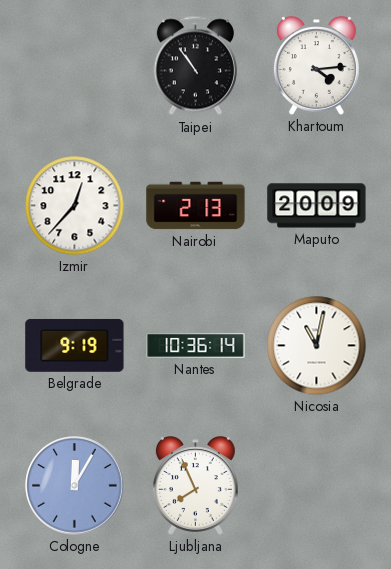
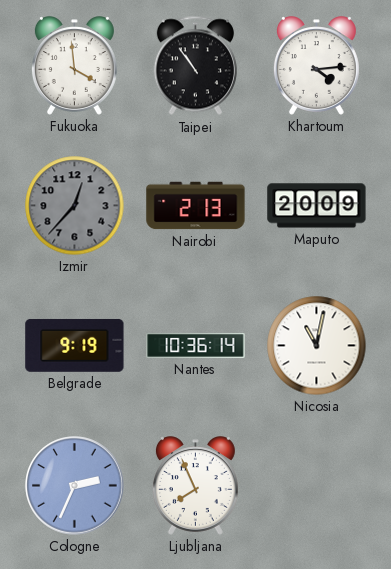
Fukuoka: none -> 3:59 (74, 66)
Izmir dial: white -> grey (75, 206)
Cologne: 12:05 -> 2:34 (75, 486)
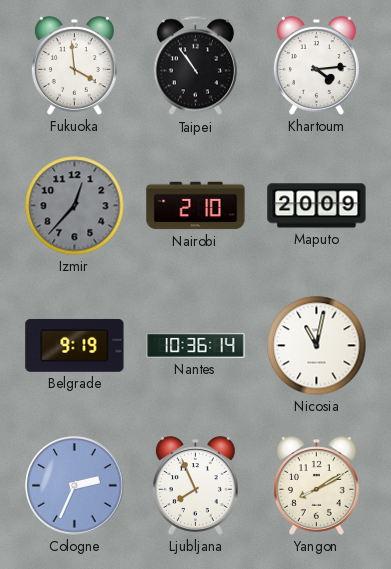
Nairobi: 2:13 -> 2:10 (196, 206)
Yangon: none -> 8:10 (316, 486)
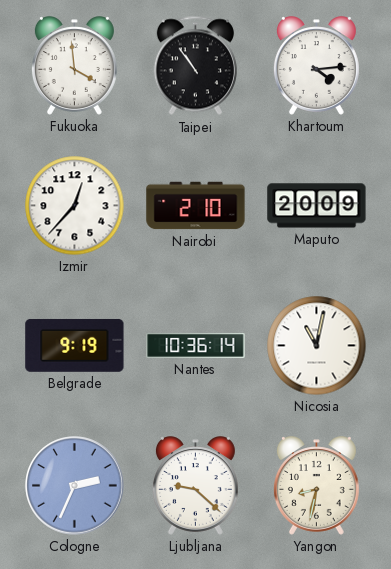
Izmir dial: grey -> white (75, 206)
Ljubljana: 7:56 -> 9:22 (195, 486)
Yangon: 8:10 -> 8:32 (316, 486)
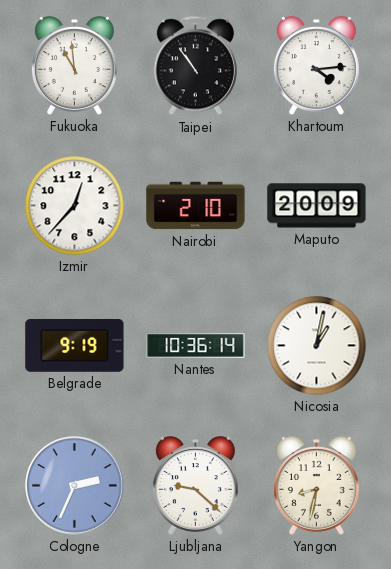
Fukuoka: 3:59 -> 10:59 (74, 66)
Nicosia: 11:02 -> 1:02 (317, 346)
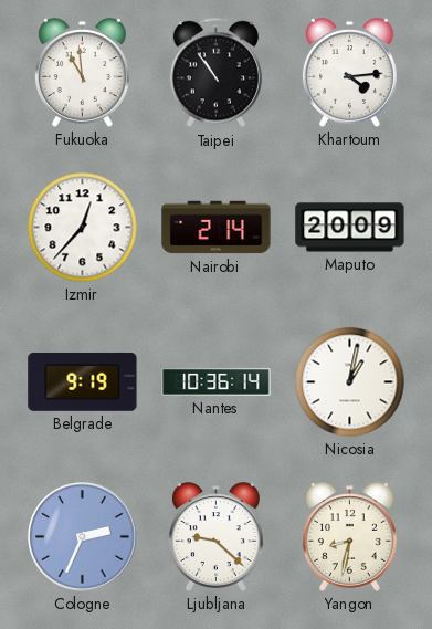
Nairobi: 2:10 -> 2:14 (217, 228)
